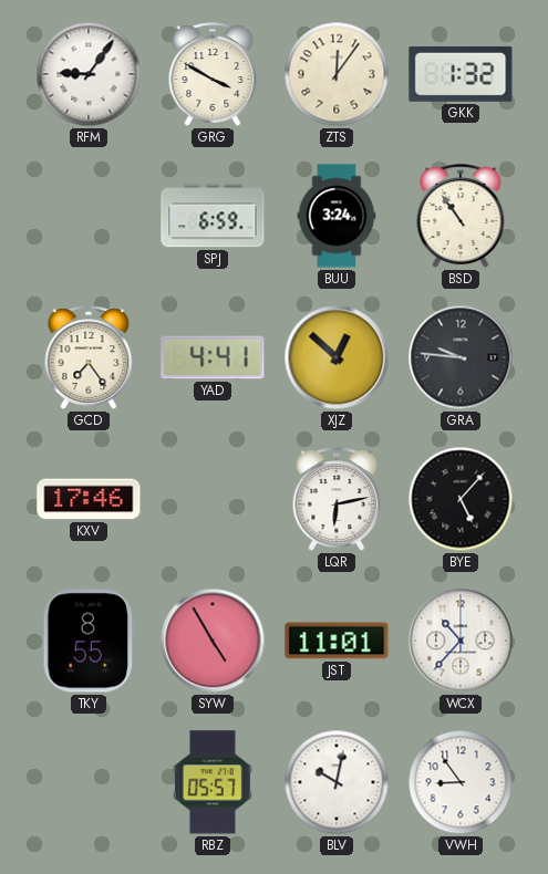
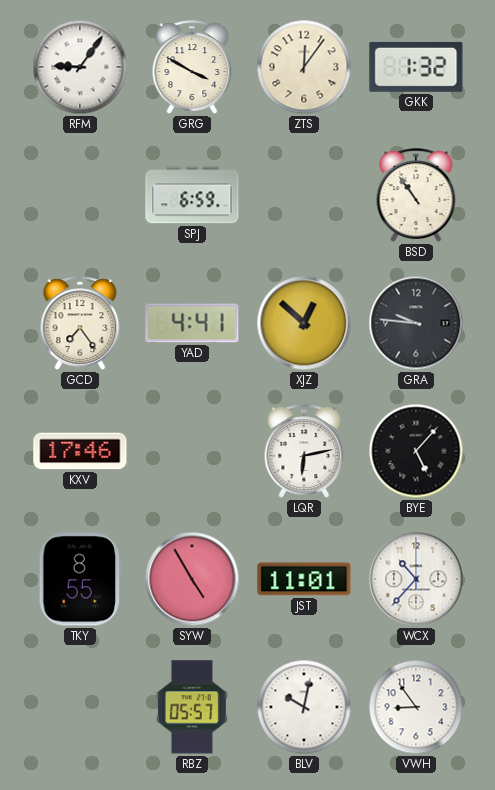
BUU: 3:24 -> none (337, 216)
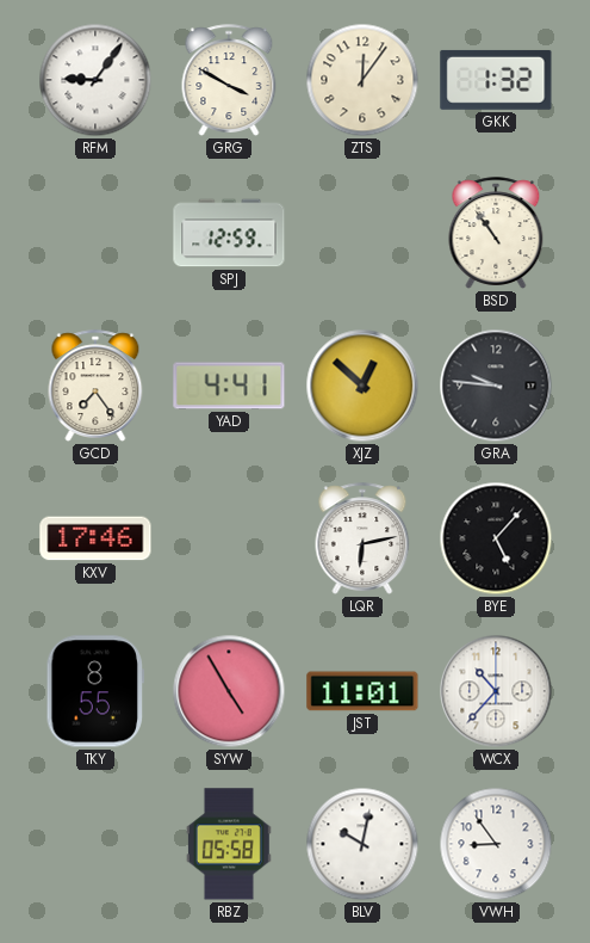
SPJ: 6:59 -> 12:59 (229, 233)
RBZ: 05:57 -> 05:58 (229, 844)
